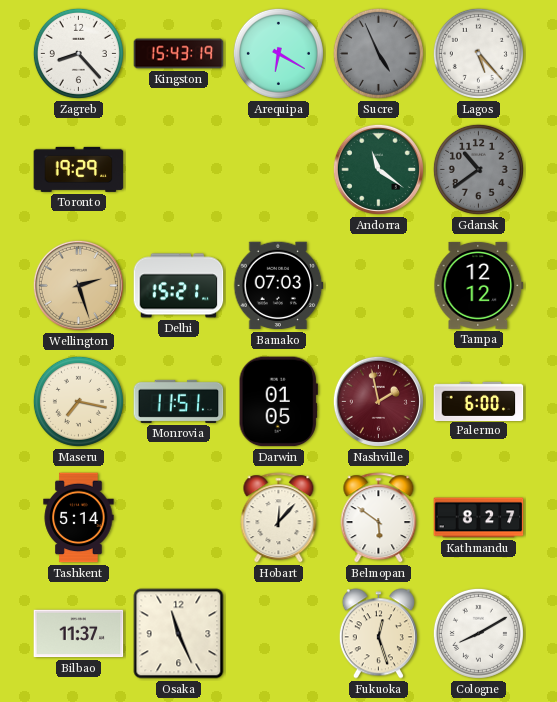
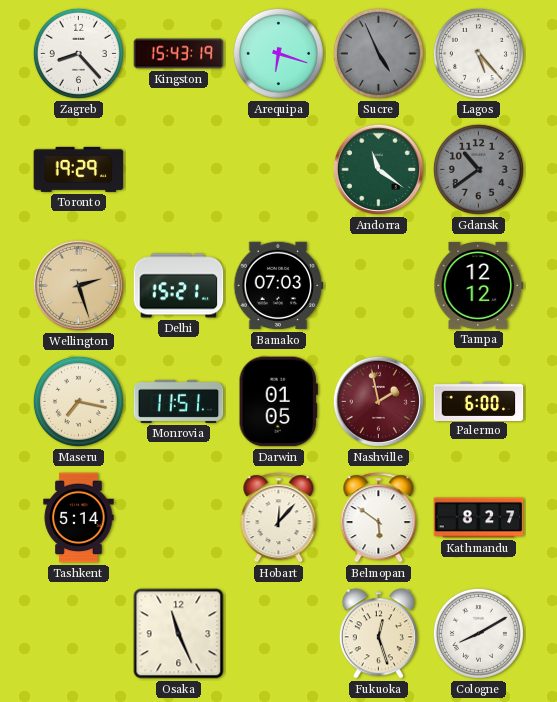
Arequipa: 6:20 -> 6:18 (278, 53)
Bilbao: 11:37 -> none (79, 634)
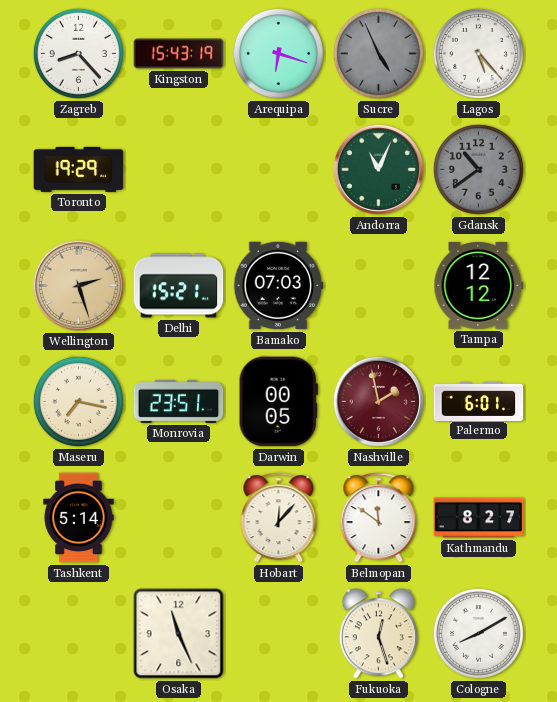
Andorra: 11:21 -> 11:04 (378, 169)
Monrovia: 11:51 -> 23:51 (179, 401)
Darwin: 01:05 -> 00:05 (278, 402)
Palermo: 6:00 -> 6:01 (479, 401)
Belmopan: 5:51 -> 11:51 (379, 518)
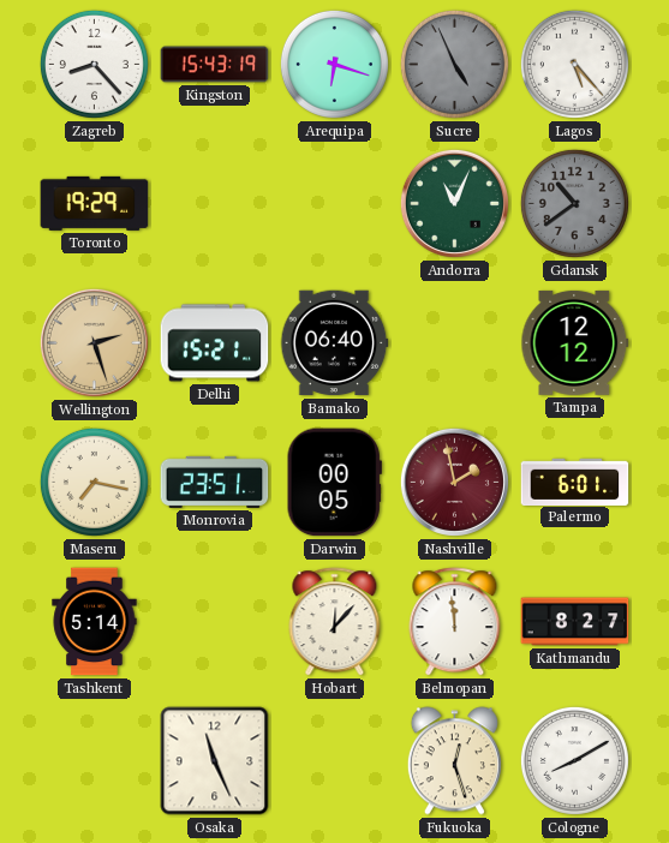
Bamako: 07:03 -> 06:40 (334, 343)
Belmopan: 11:51 -> 11:59 (455, 622)
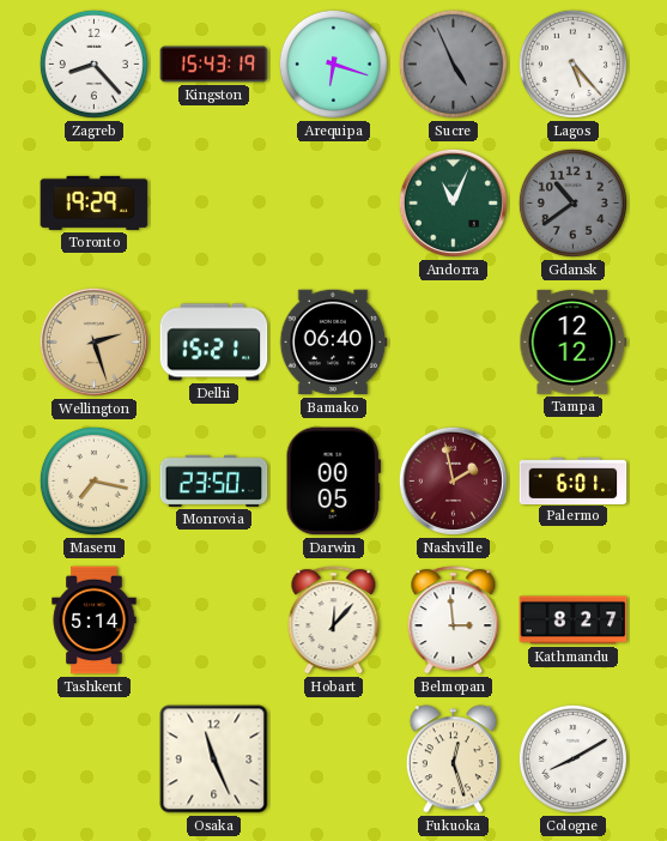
Monrovia: 23:51 -> 23:50 (214, 480)
Belmopan: 11:59 -> 2:59 (454, 621)
